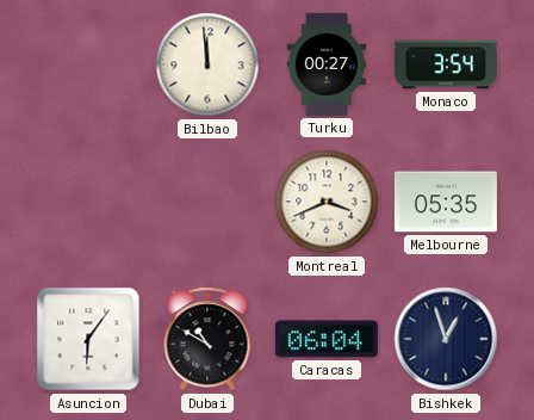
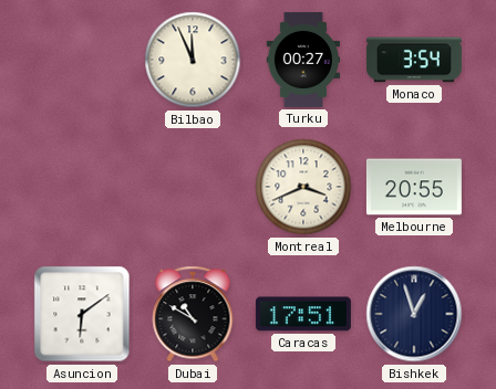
Bilbao: 11:59 -> 11:56 (193, 60)
Melbourne: 05:35 -> 20:55 (414, 187)
Asuncion: 6:06 -> 6:09 (82, 314)
Caracas: 06:04 -> 17:51 (303, 314)
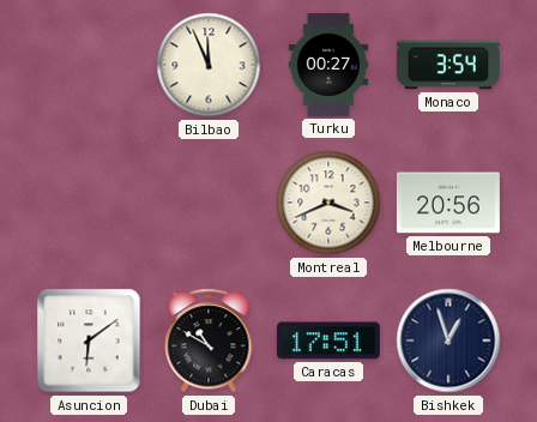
Melbourne: 20:55 -> 20:56 (448, 203)
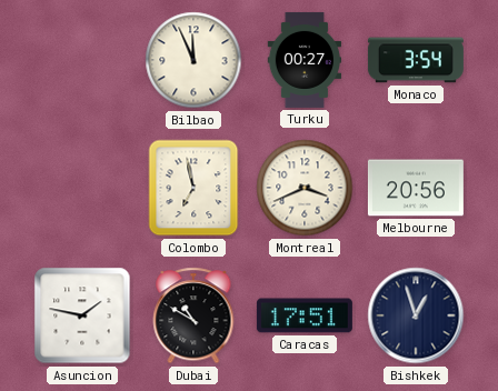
Colombo: none -> 6:58 (193, 188)
Asuncion: 6:09 -> 1:47 (82, 315)
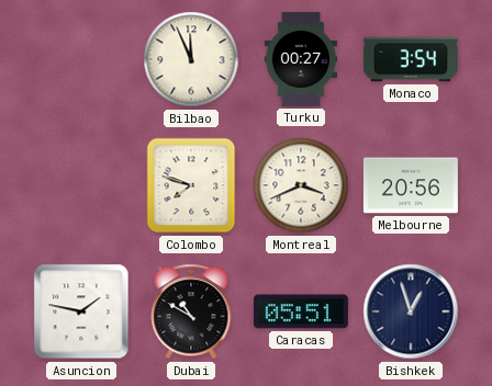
Colombo: 6:58 -> 7:48 (191, 185)
Caracas: 17:51 -> 05:51 (301, 311)
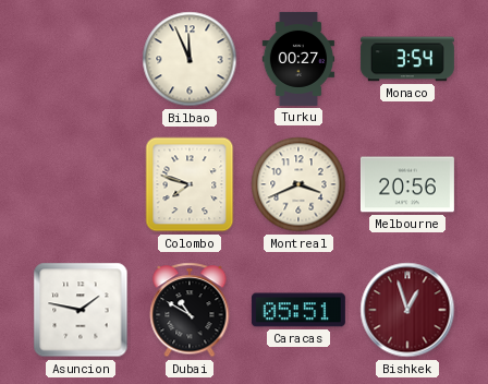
Bishkek dial: navy -> burgundy (407, 310)
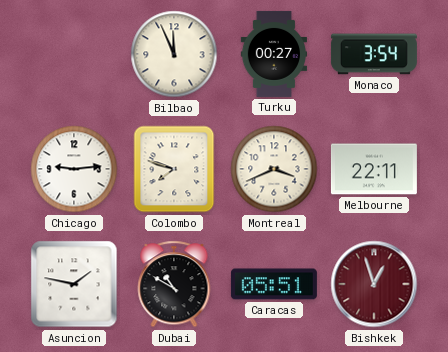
Chicago: none -> 9:14 (74, 169)
Melbourne: 20:56 -> 22:11 (374, 169)
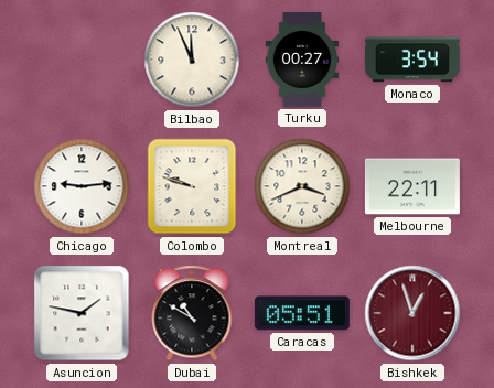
Colombo: 7:48 -> 9:48 (192, 186)
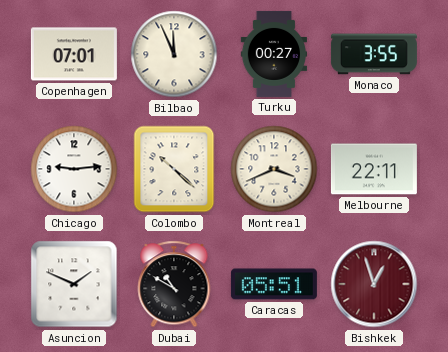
Copenhagen: none -> 07:01 (74, 54)
Monaco: 3:54 -> 3:55 (374, 54)
Colombo: 9:48 -> 10:22 (174, 169)
Asuncion: 1:47 -> 1:49 (74, 284)
